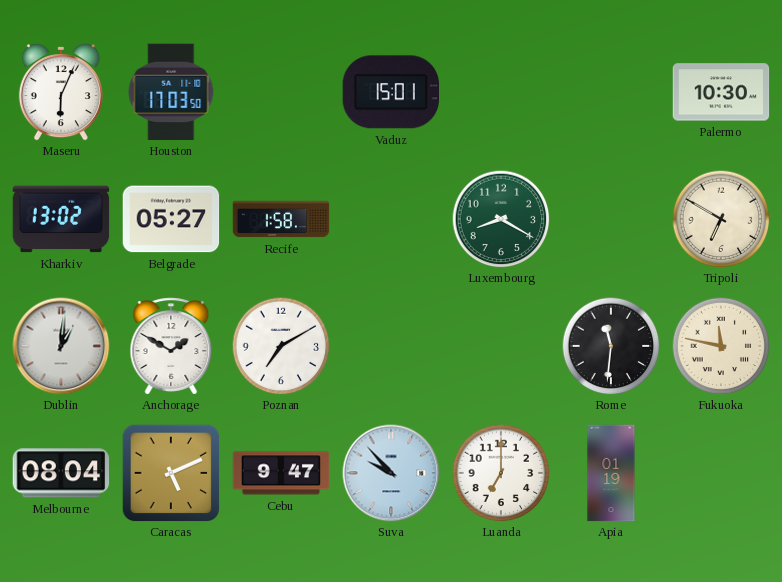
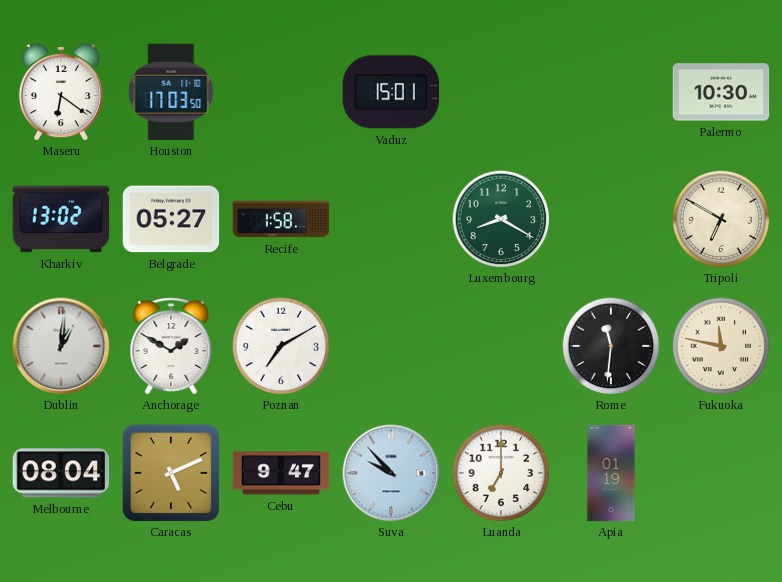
Maseru: 6:04 -> 6:21 (61, 93)
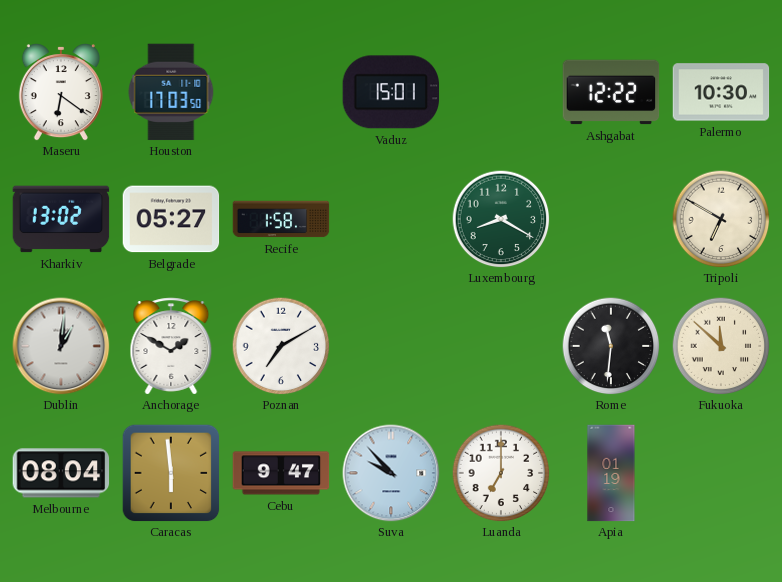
Ashgabat: none -> 12:22 (611, 92)
Fukuoka: 11:47 -> 11:52 (721, 346)
Caracas: 5:11 -> 5:59 (171, 473)
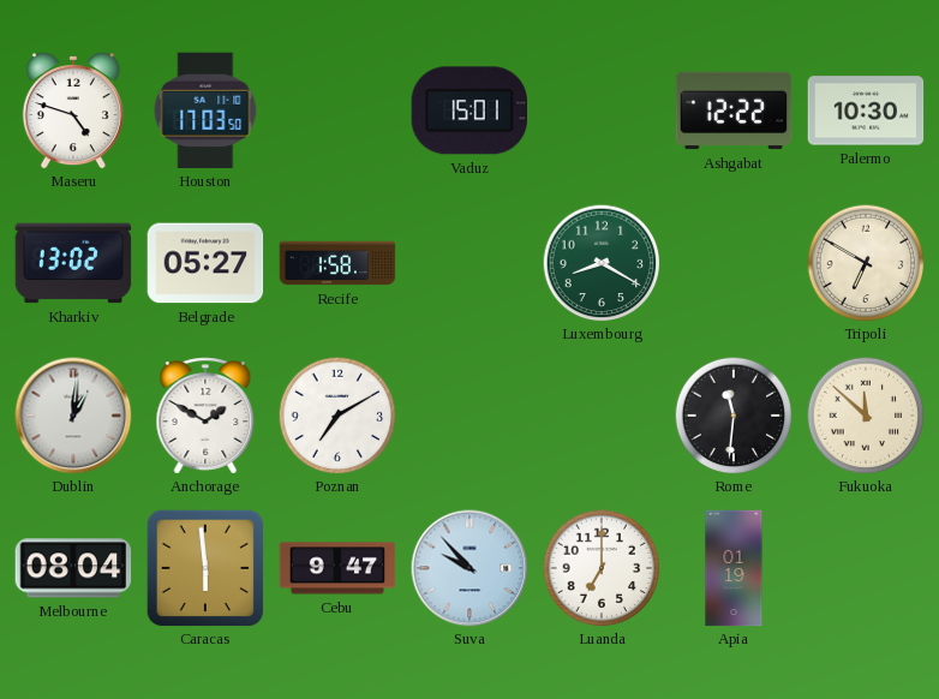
Maseru: 6:21 -> 4:48 (73, 112)
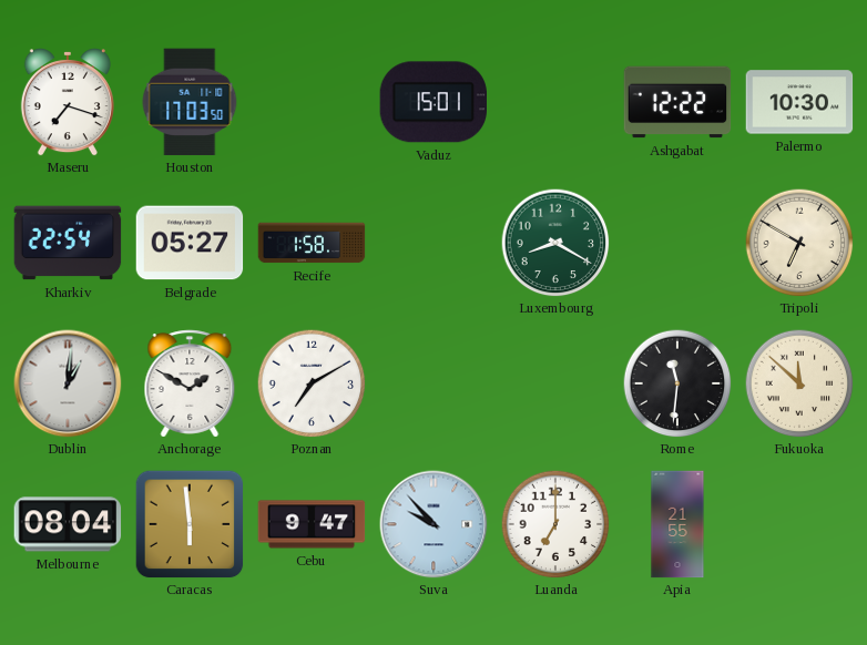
Maseru: 4:48 -> 7:18 (68, 103)
Kharkiv: 13:02 -> 22:54 (68, 243)
Apia: 01:19 -> 21:55 (677, 524)
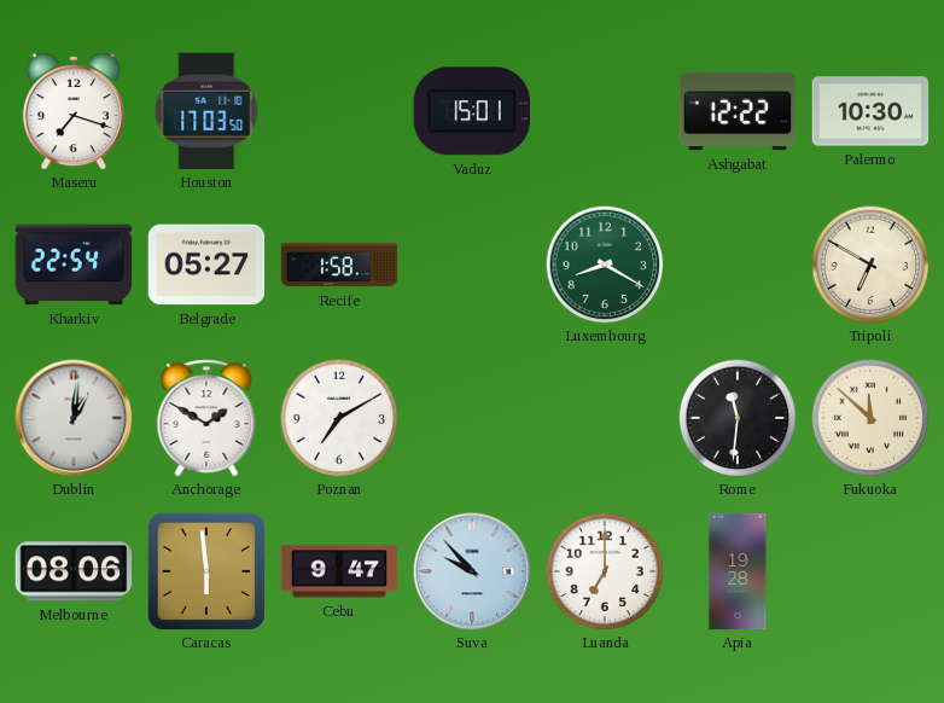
Melbourne: 08:04 -> 08:06 (74, 571)
Apia: 21:55 -> 19:28 (738, 571)
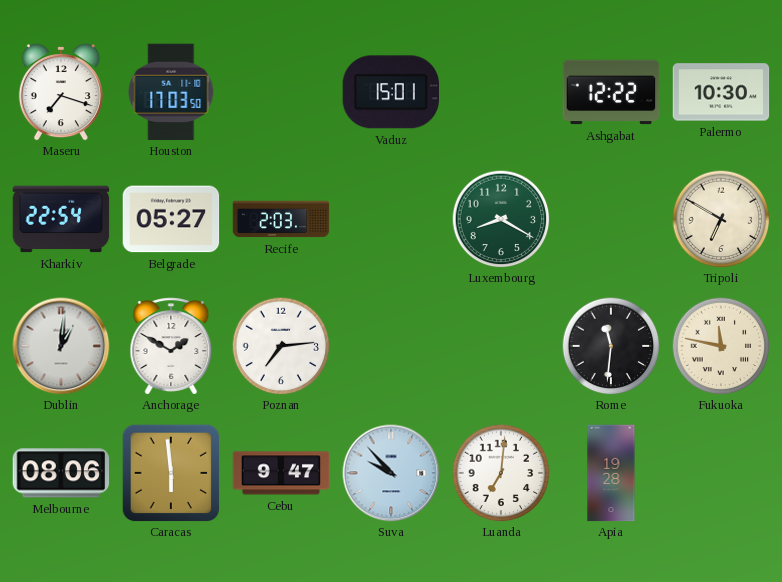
Recife: 1:58 -> 2:03 (281, 219)
Poznan: 7:10 -> 7:14 (281, 346)
Fukuoka: 11:52 -> 11:47 (721, 346)
Luanda: 7:00 -> 7:01 (501, 473)
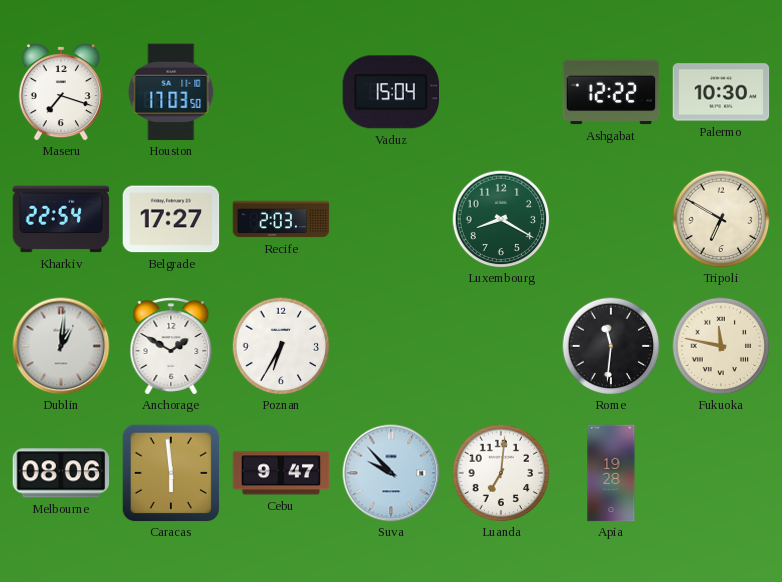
Vaduz: 15:01 -> 15:04 (391, 92)
Belgrade: 05:27 -> 17:27 (171, 219)
Poznan: 7:14 -> 6:35 (281, 346)
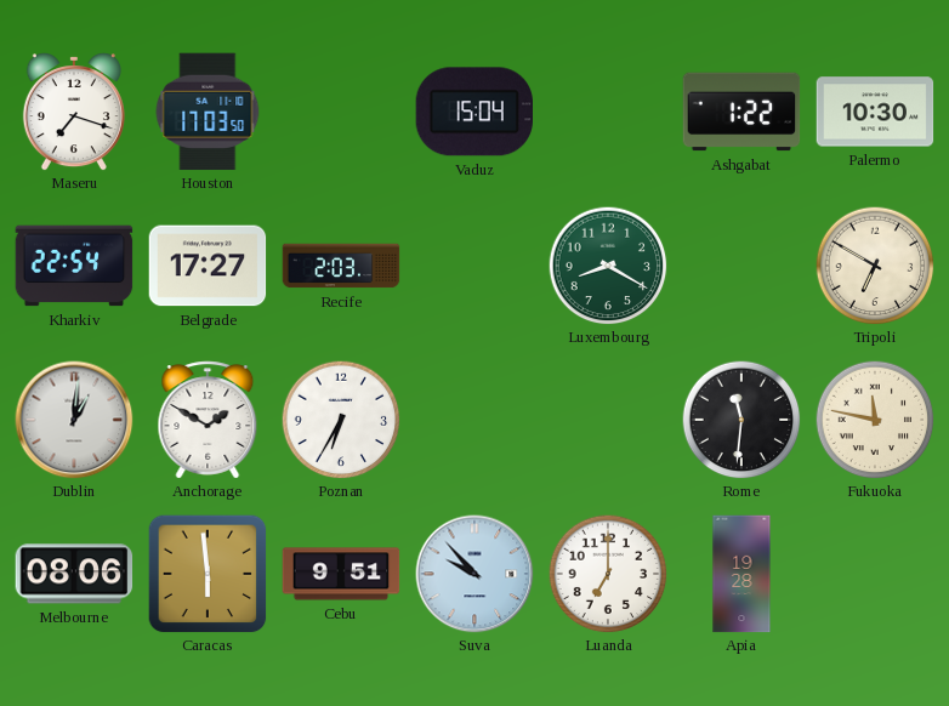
Ashgabat: 12:22 -> 1:22 (741, 112)
Cebu: 9:47 -> 9:51 (341, 574)
Luanda: 7:01 -> 7:00 (608, 574)
